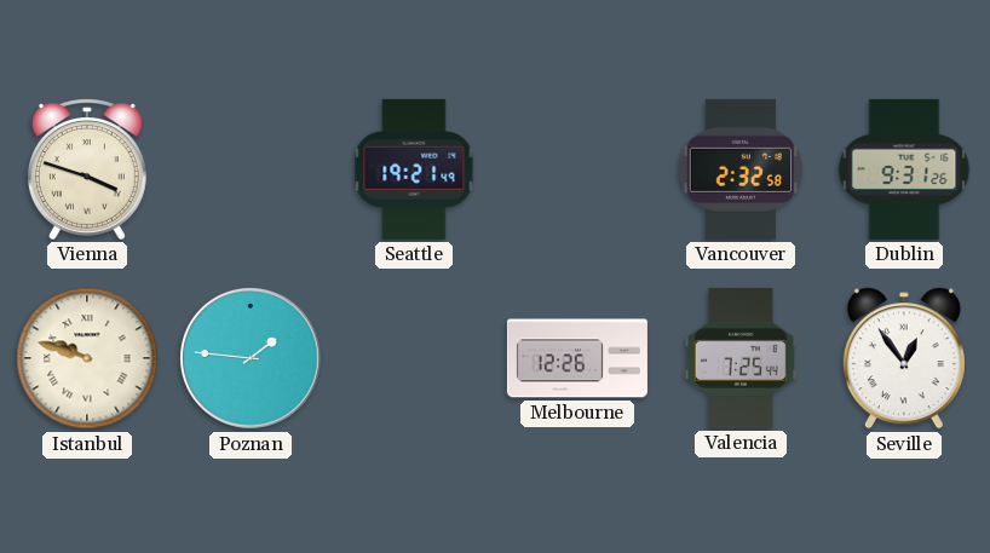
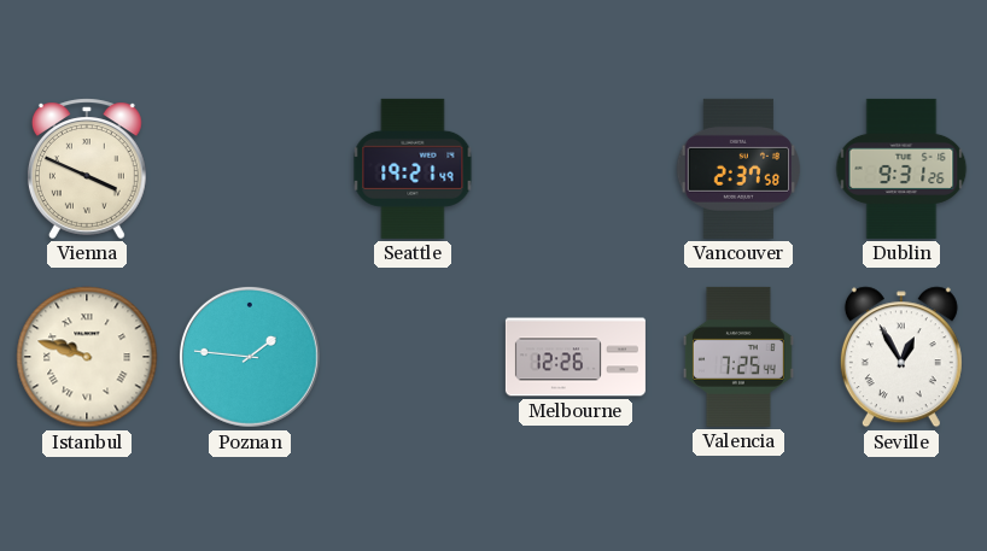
Vienna: 3:48 -> 3:49 (87, 169)
Vancouver: 2:32 -> 2:37 (737, 169)
Seville: 12:54 -> 12:55 (901, 357)
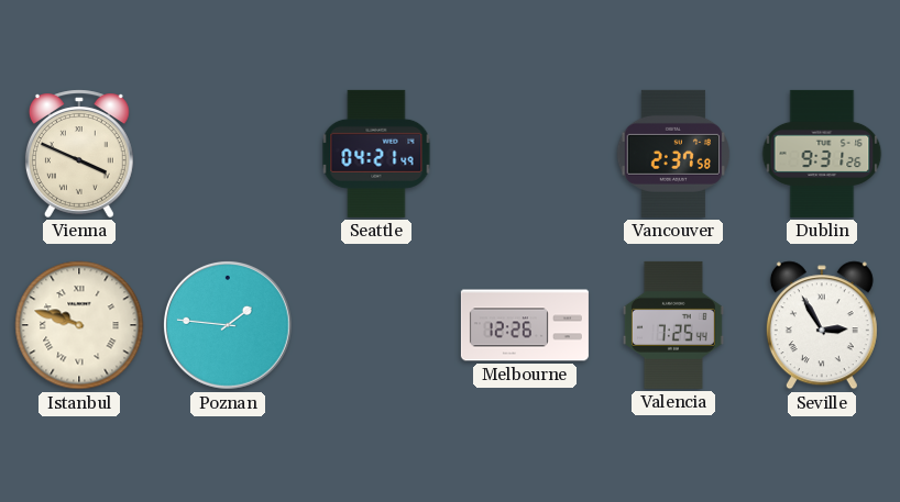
Seattle: 19:21 -> 04:21 (376, 154)
Seville: 12:55 -> 2:55 (822, 325)
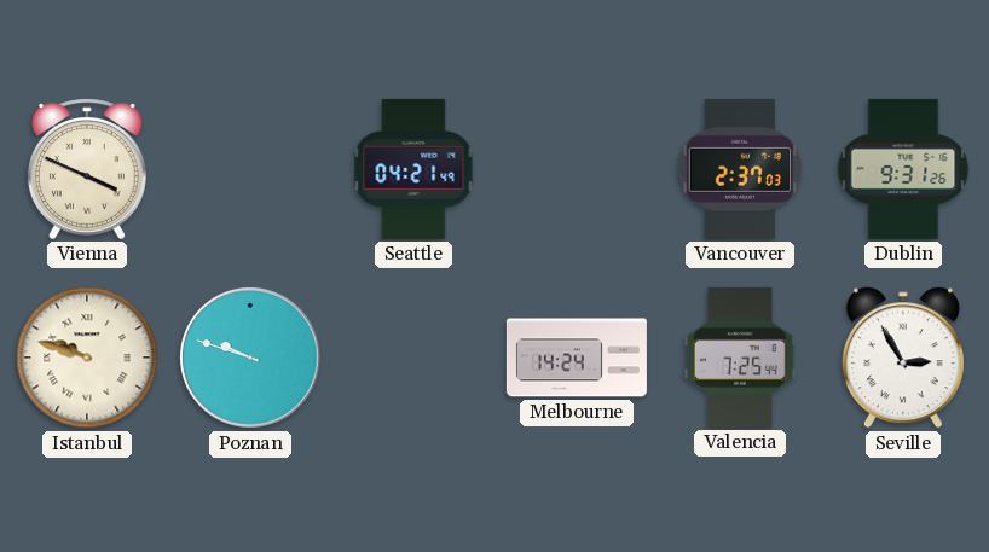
Vancouver: 2:37:58 -> 2:37:03 (739, 169)
Poznan: 1:46 -> 9:48 (250, 358)
Melbourne: 12:26 -> 14:24 (577, 358)
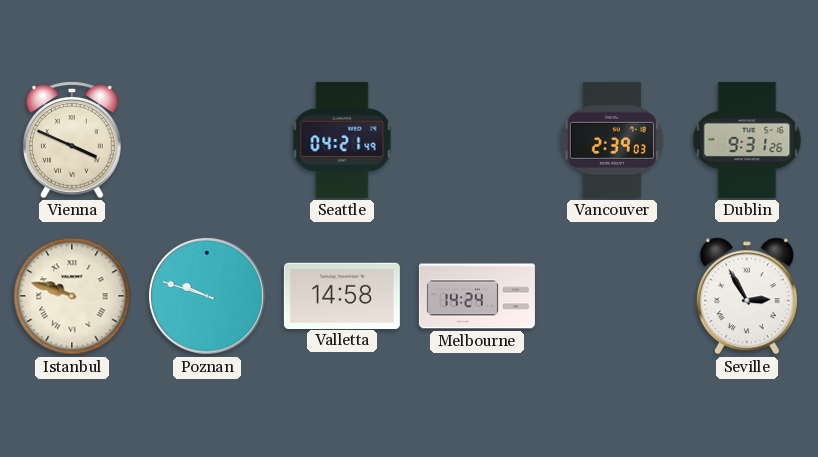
Vancouver: 2:37 -> 2:39 (611, 140)
Valletta: none -> 14:58 (342, 295)
Valencia: 7:25 -> none (740, 358)
